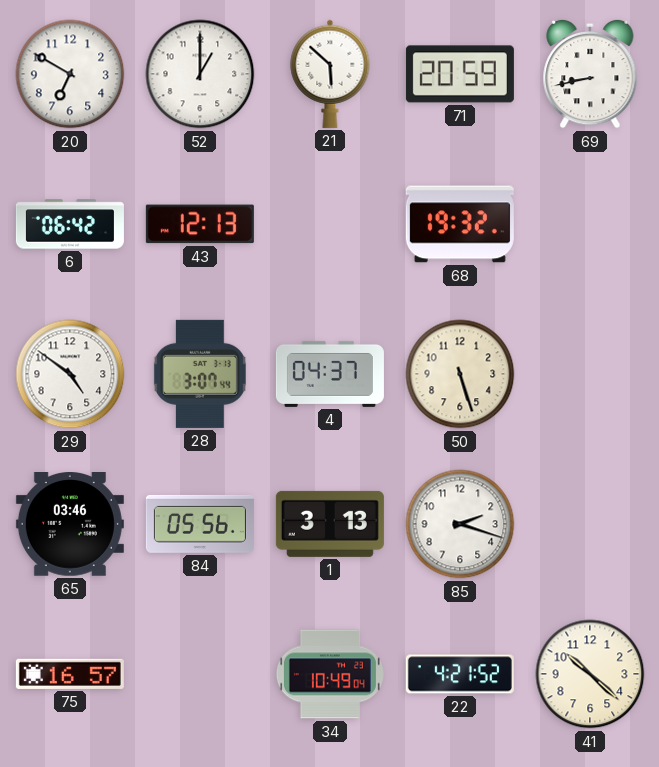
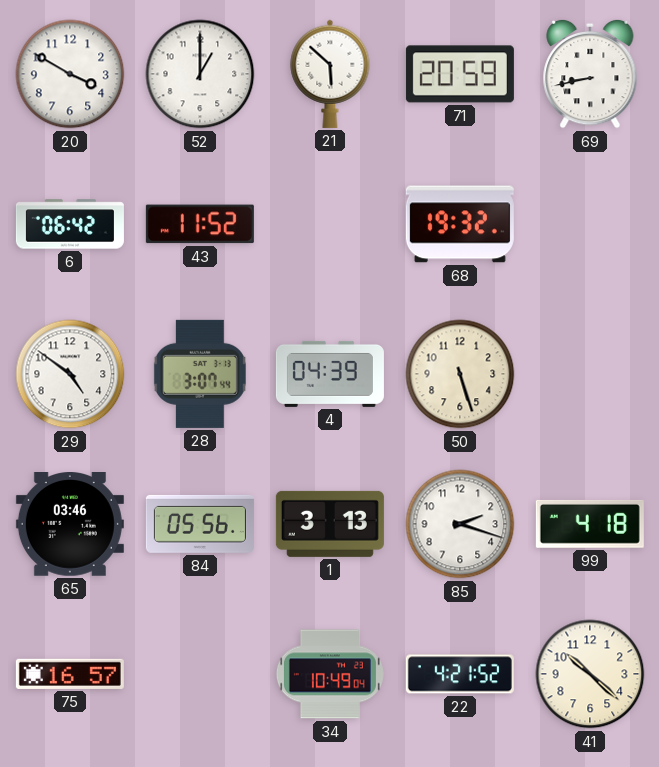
20: 6:50 -> 3:50 (70, 74)
43: 12:13 -> 11:52 (200, 224)
4: 04:37 -> 04:39 (330, 374)
99: none -> 4:18 (590, 524)
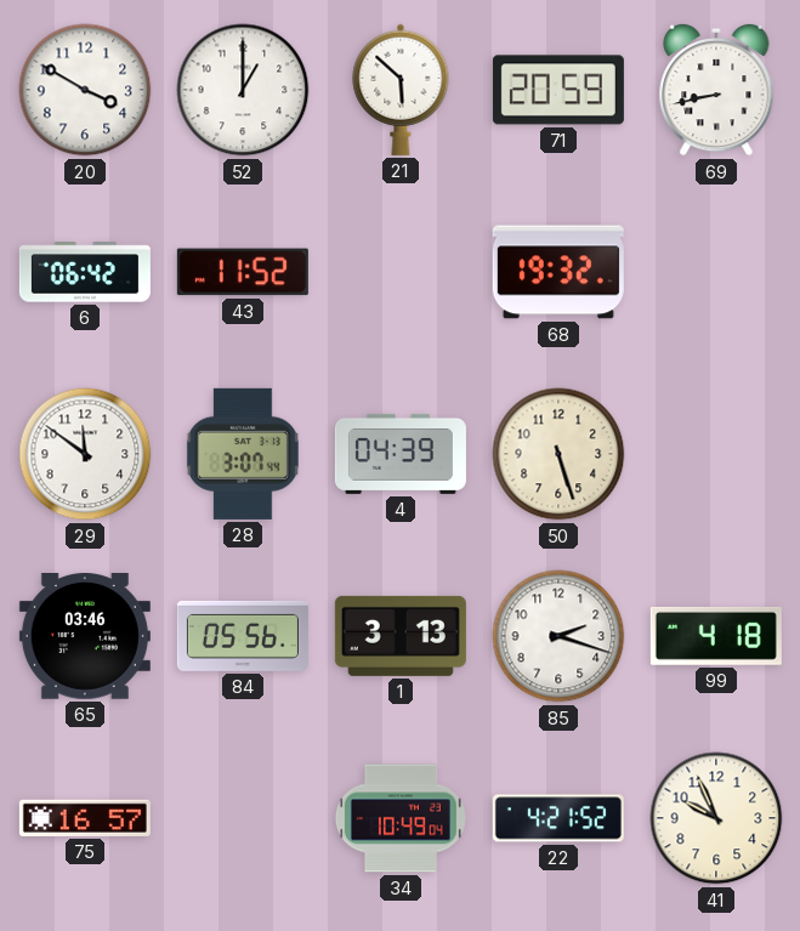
29: 4:51 -> 11:51 (85, 454)
41: 10:22 -> 9:56 (716, 818)
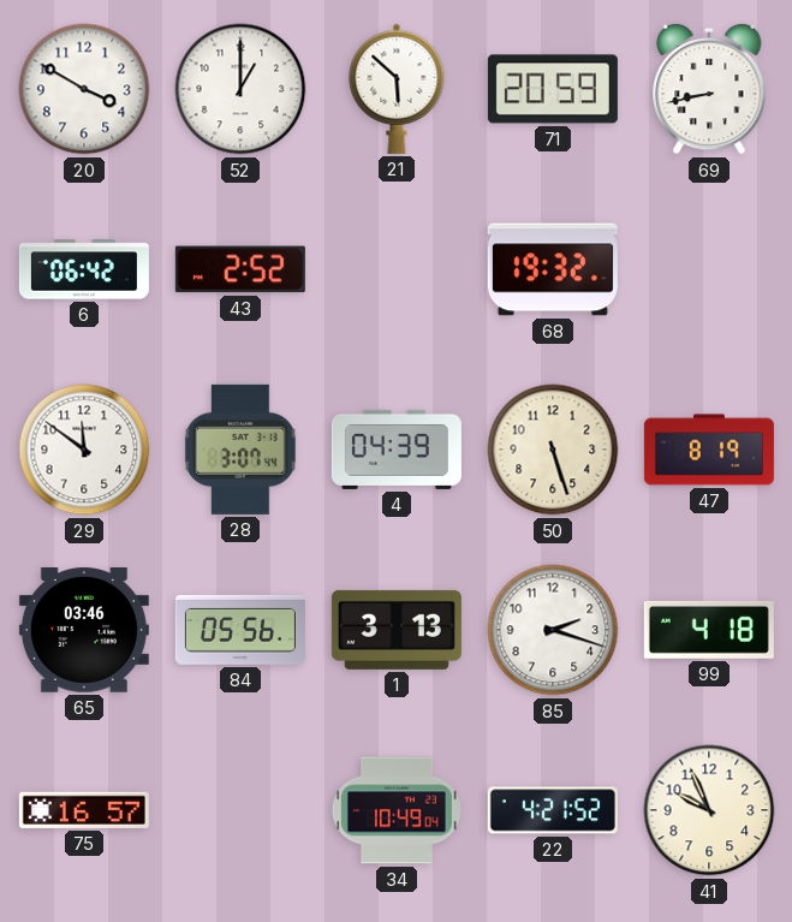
43: 11:52 -> 2:52 (240, 269)
47: none -> 8:19 (709, 450)
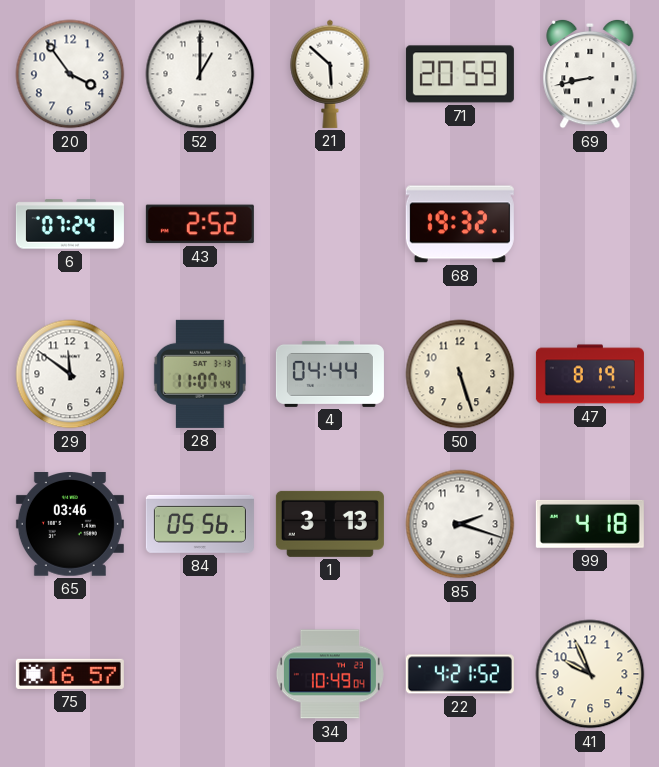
20: 3:50 -> 3:54 (70, 74)
6: 06:42 -> 07:24 (70, 224)
28: 3:07 -> 11:07 (200, 374)
4: 04:39 -> 04:44 (330, 374)
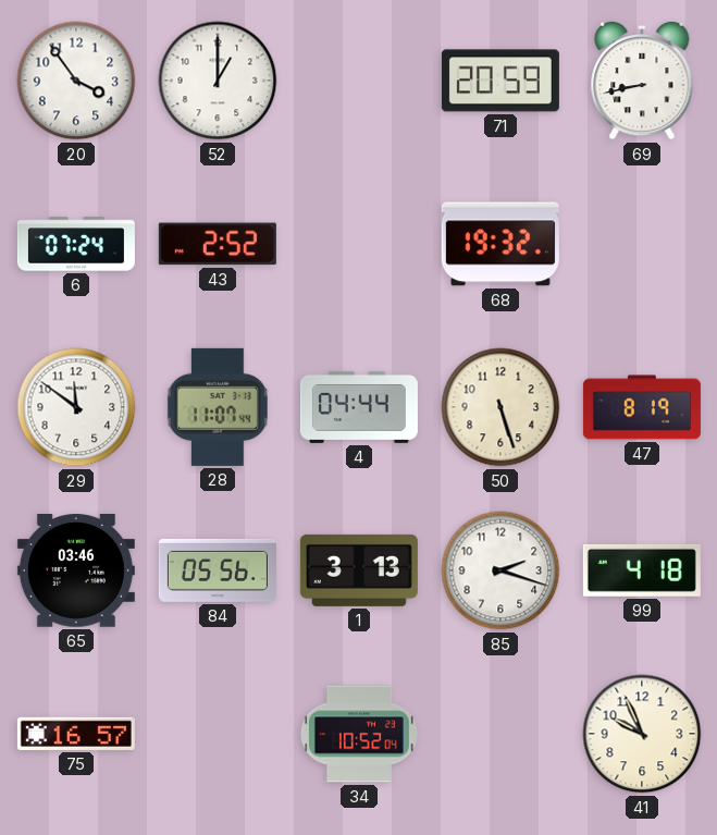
21: 5:52 -> none (330, 74)
34: 10:49 -> 10:52 (359, 734)
22: 4:21 -> none (460, 674)
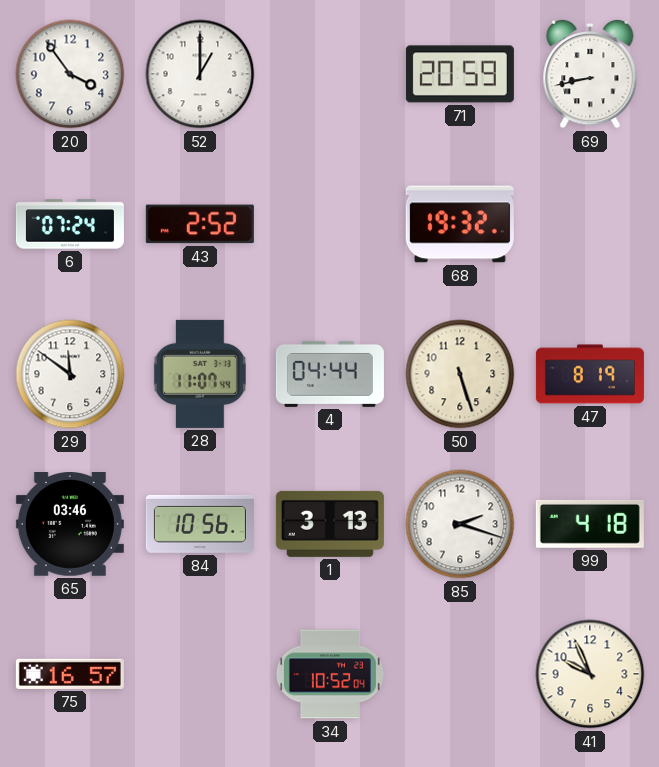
84: 05:56 -> 10:56 (200, 524)
